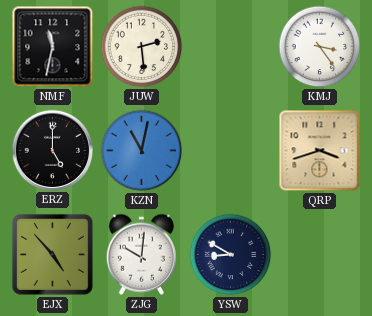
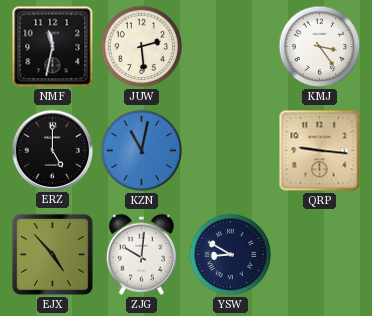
QRP: 3:42 -> 9:16 (320, 151)
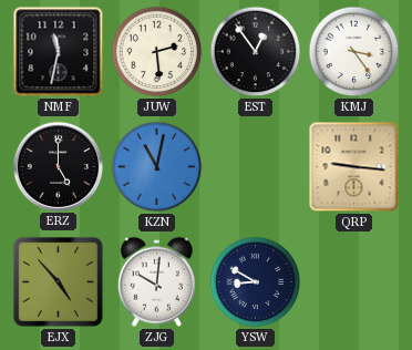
EST: none -> 12:54 (256, 52)
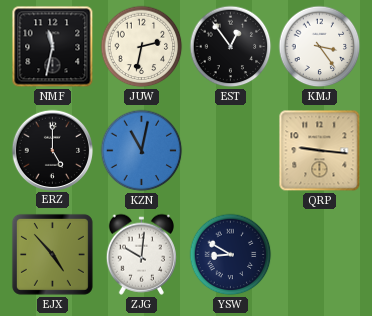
JUW: 2:29 -> 2:32 (142, 47)
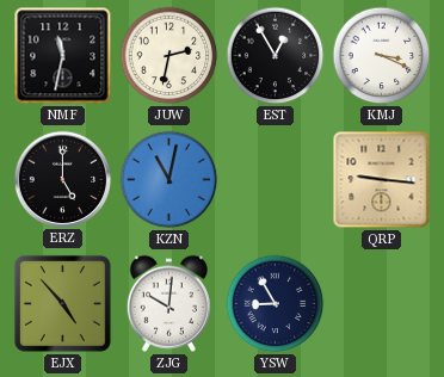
EST: 12:54 -> 12:55 (276, 56)
KMJ: 3:24 -> 3:19 (382, 56)
YSW: 8:50 -> 8:55 (276, 304)
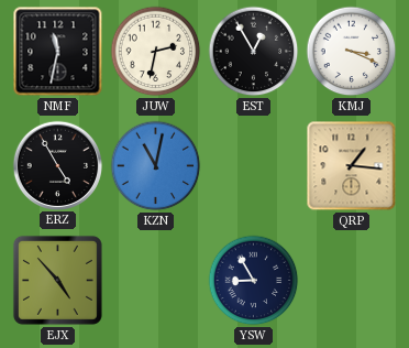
ERZ: 5:00 -> 4:55 (57, 165)
QRP: 9:16 -> 1:16 (352, 166)
ZJG: 10:01 -> none (168, 303)
